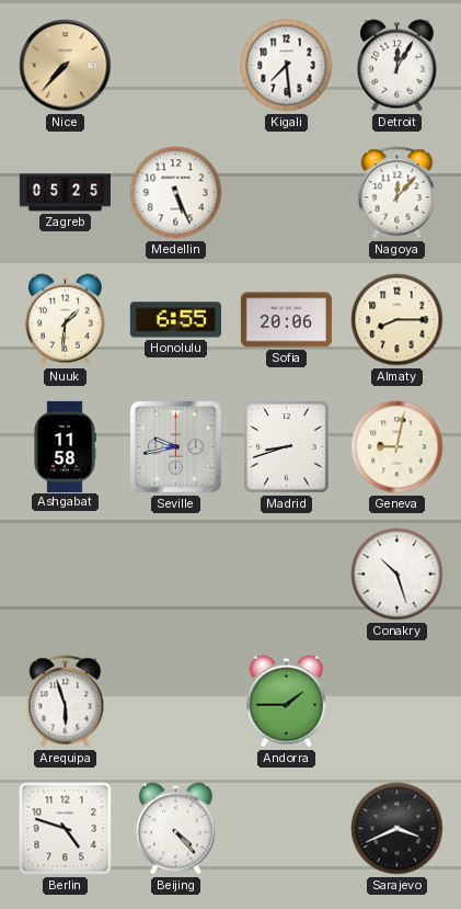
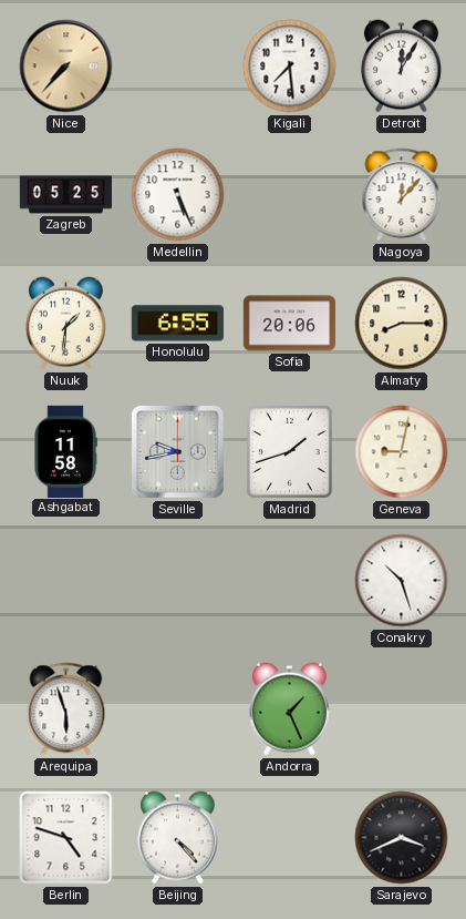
Madrid: 8:42 -> 1:42 (289, 451)
Andorra: 1:45 -> 1:26 (289, 709)
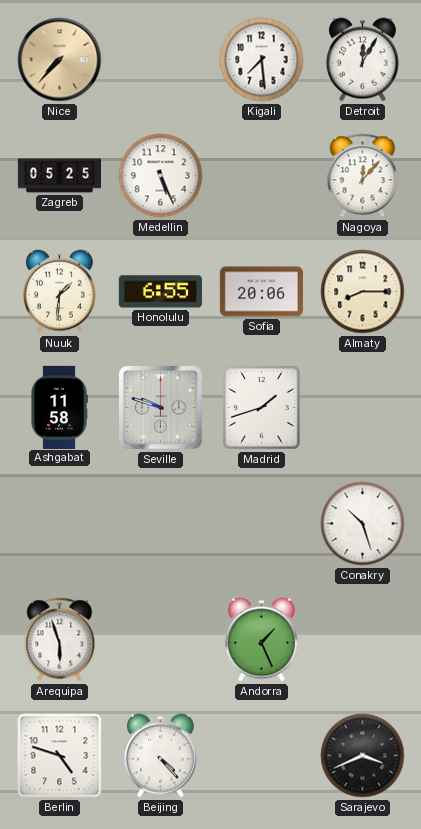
Seville: 9:43 -> 9:48 (161, 408)
Geneva: 9:02 -> none (402, 452)
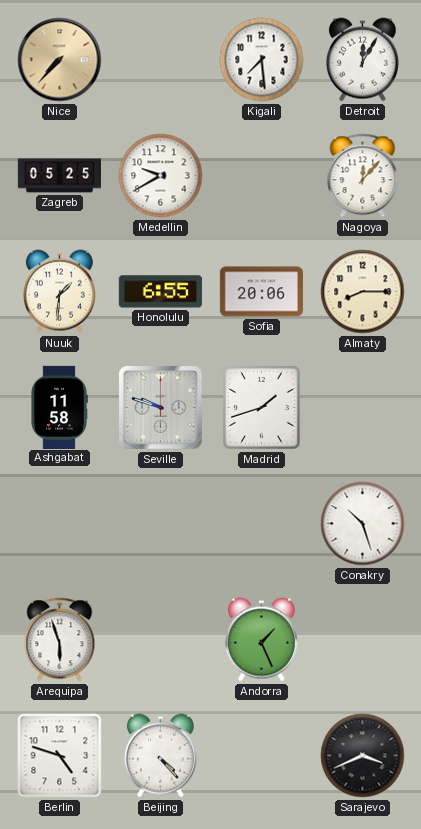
Medellin: 5:26 -> 9:40 (161, 176)
